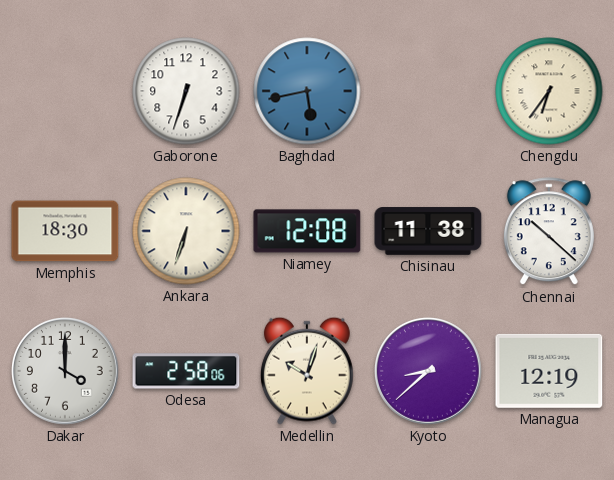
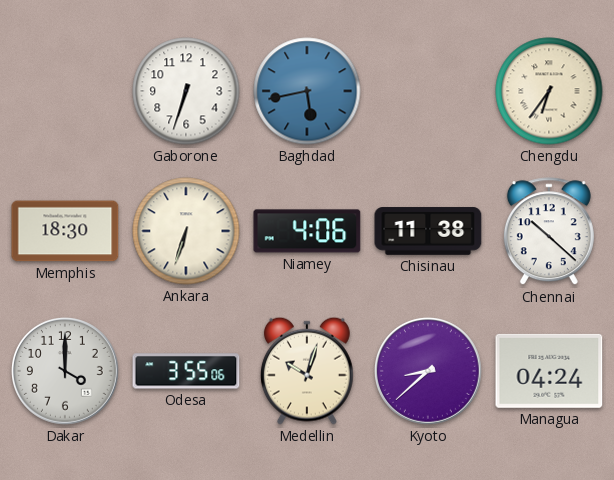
Niamey: 12:08 -> 4:06 (307, 231)
Odesa: 2:58 -> 3:55 (186, 371)
Managua: 12:19 -> 04:24 (549, 371)
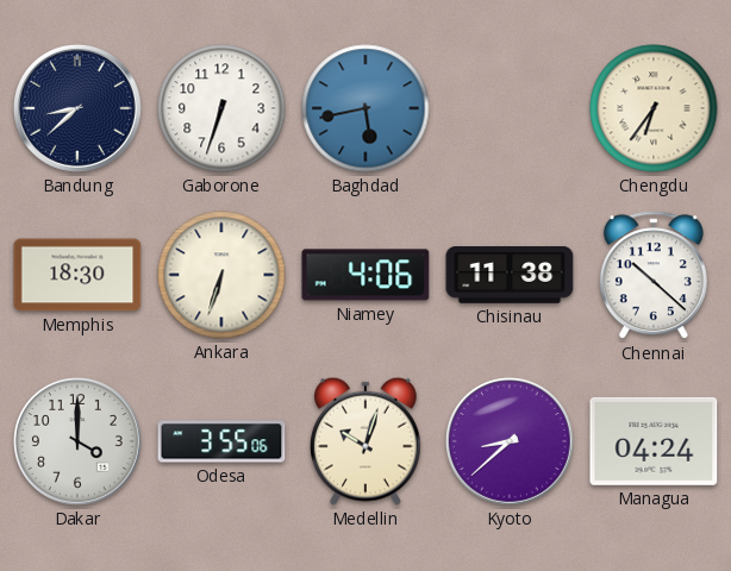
Bandung: none -> 8:38 (79, 109)
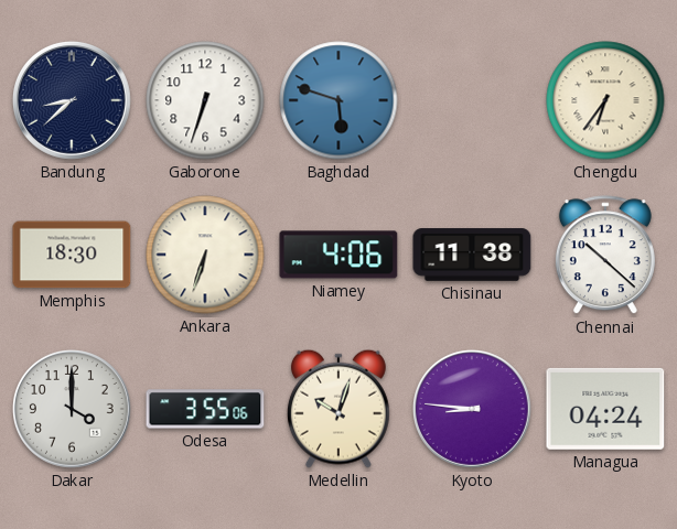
Baghdad: 5:43 -> 5:48 (338, 100)
Kyoto: 8:38 -> 8:46 (473, 410)
